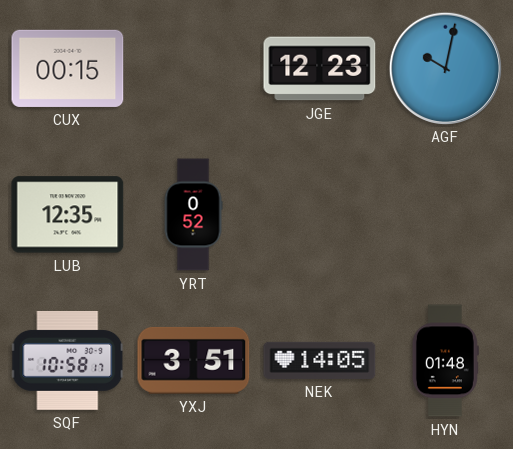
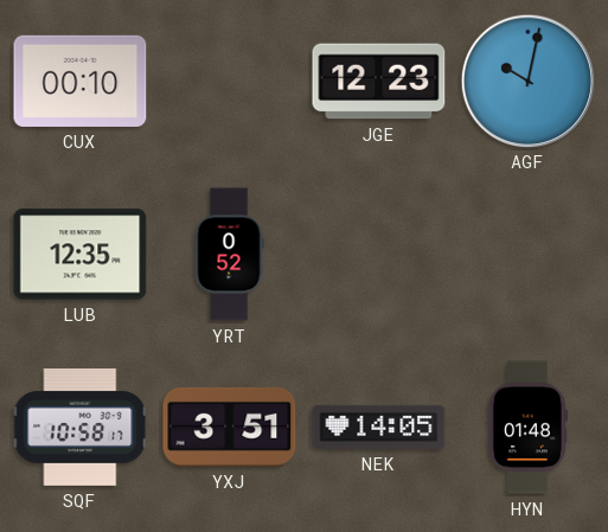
CUX: 00:15 -> 00:10 (81, 81)
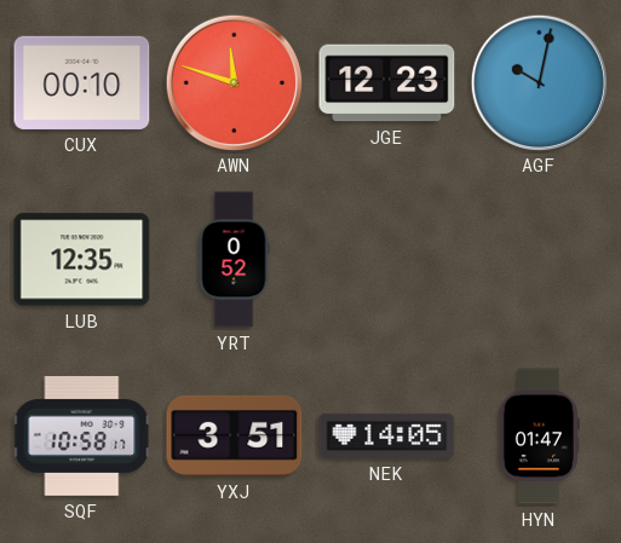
AWN: none -> 11:48 (234, 82)
HYN: 01:48 -> 01:47 (539, 437)
